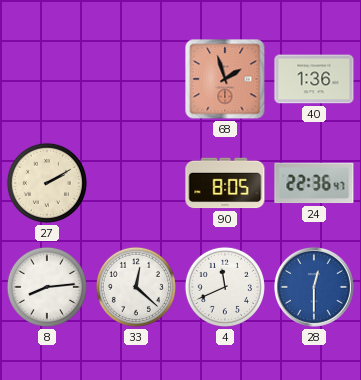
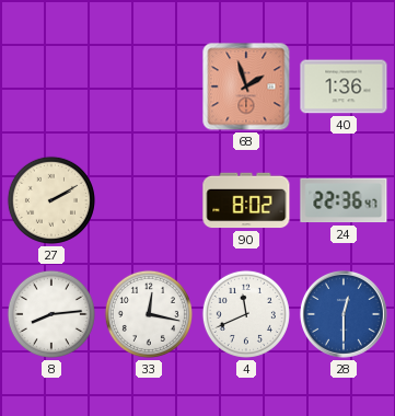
90: 8:05 -> 8:02 (246, 200)
33: 12:22 -> 12:17 (149, 314)
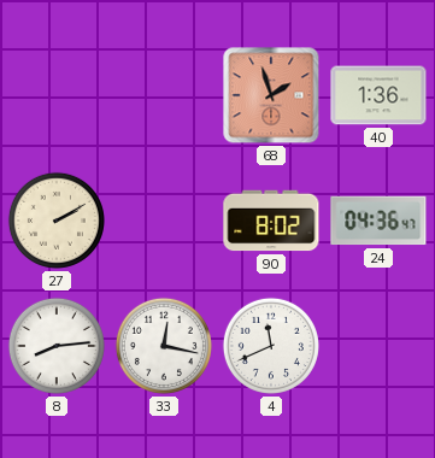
24: 22:36 -> 04:36 (378, 221)
28: 12:30 -> none (344, 314)
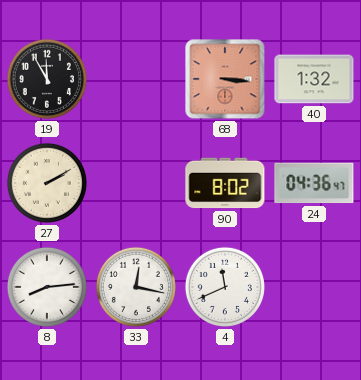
19: none -> 11:55 (47, 79)
68: 1:57 -> 3:16 (225, 79)
40: 1:36 -> 1:32 (314, 79)
